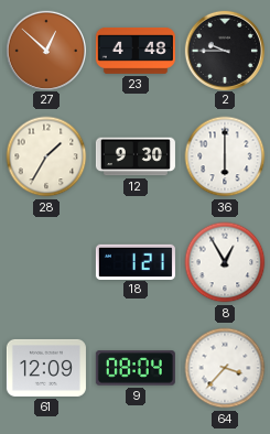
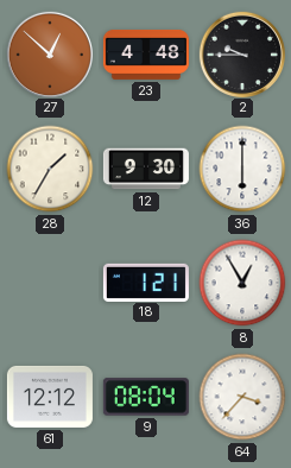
61: 12:09 -> 12:12 (50, 397)
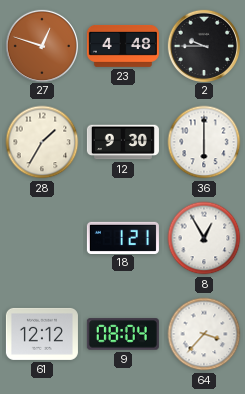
27: 12:52 -> 12:48 (41, 45)
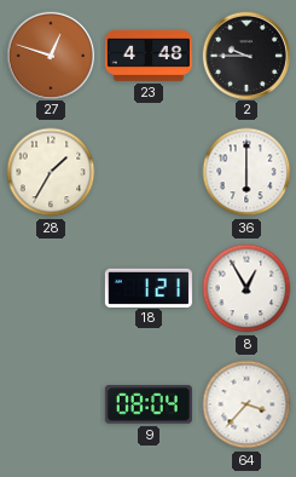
12: 9:30 -> none (123, 142)
61: 12:12 -> none (42, 334)
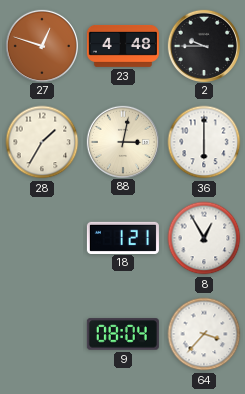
88: none -> 3:02 (122, 141)
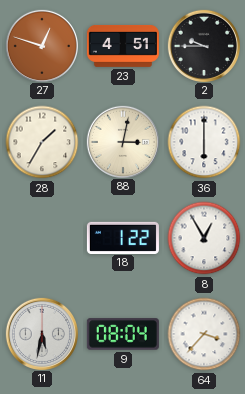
23: 4:48 -> 4:51 (123, 46)
18: 1:21 -> 1:22 (123, 237)
11: none -> 5:32 (41, 333)
